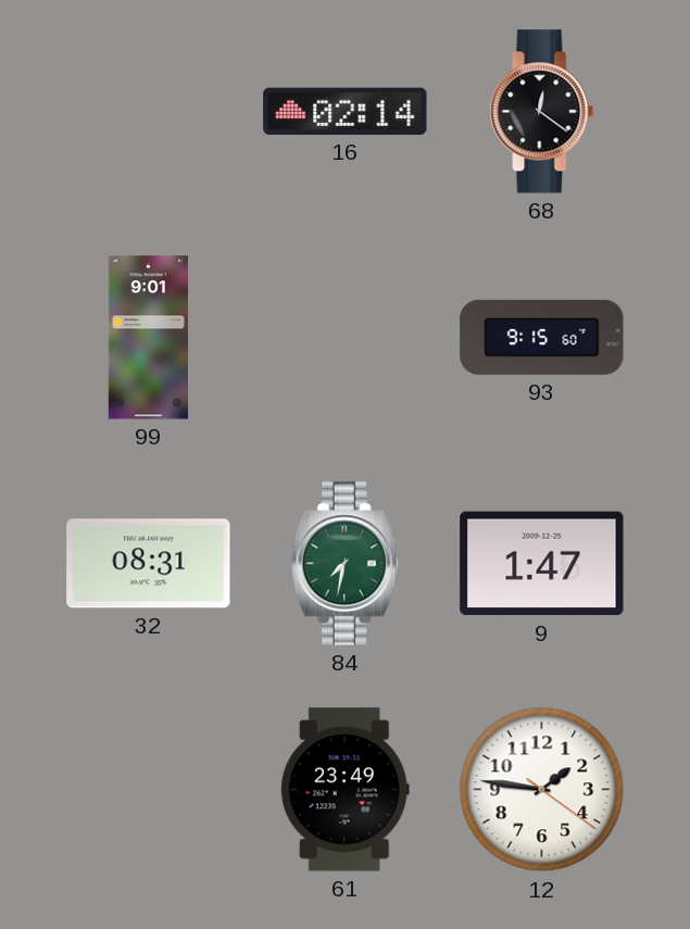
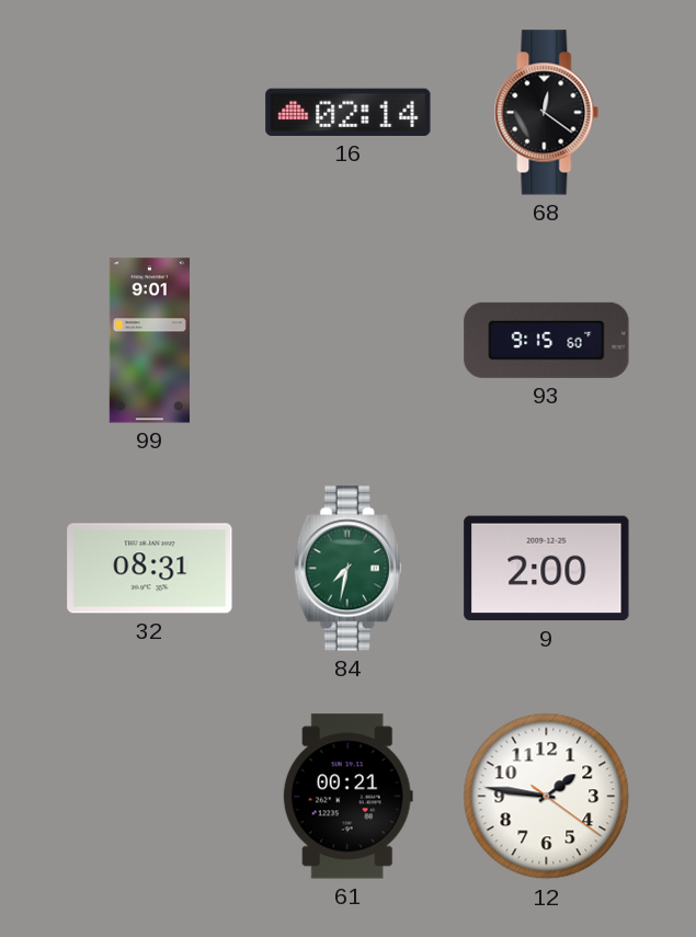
9: 1:47 -> 2:00 (547, 569)
61: 23:49 -> 00:21 (347, 797)
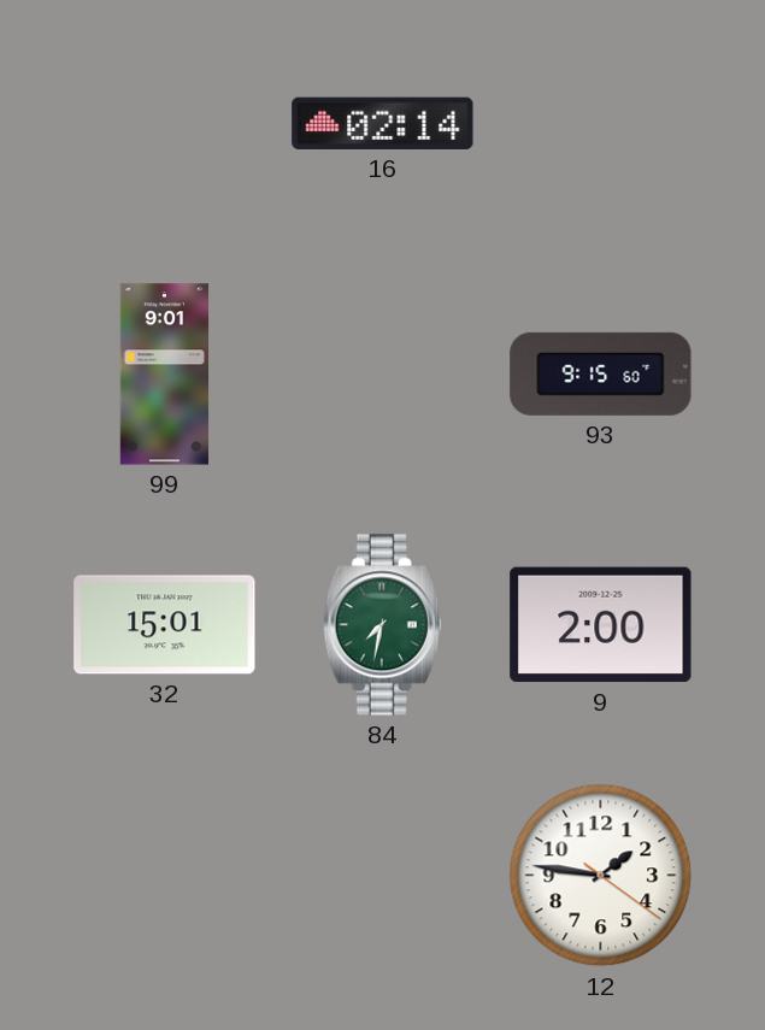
68: 12:21 -> none (547, 113)
32: 08:31 -> 15:01 (165, 625)
61: 00:21 -> none (347, 797)
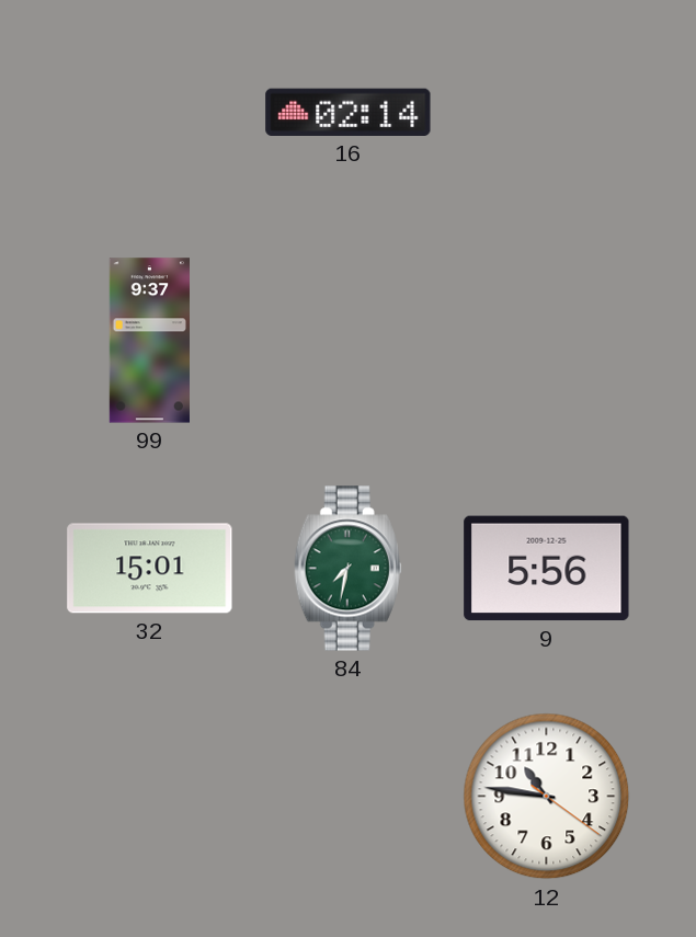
99: 9:01 -> 9:37 (149, 341)
93: 9:15 -> none (601, 373)
9: 2:00 -> 5:56 (547, 569)
12: 1:46 -> 10:46 (547, 797)
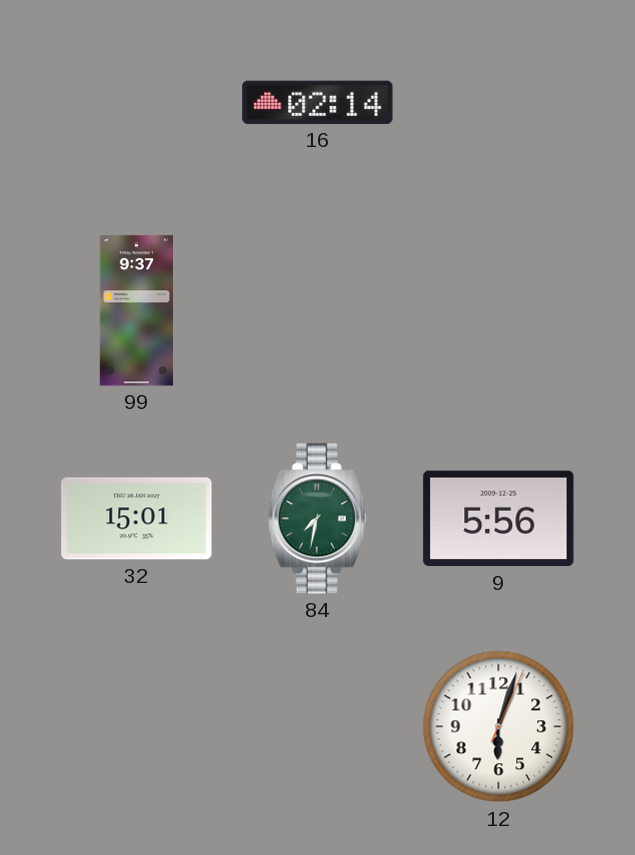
12: 10:46 -> 6:03 (499, 727)
